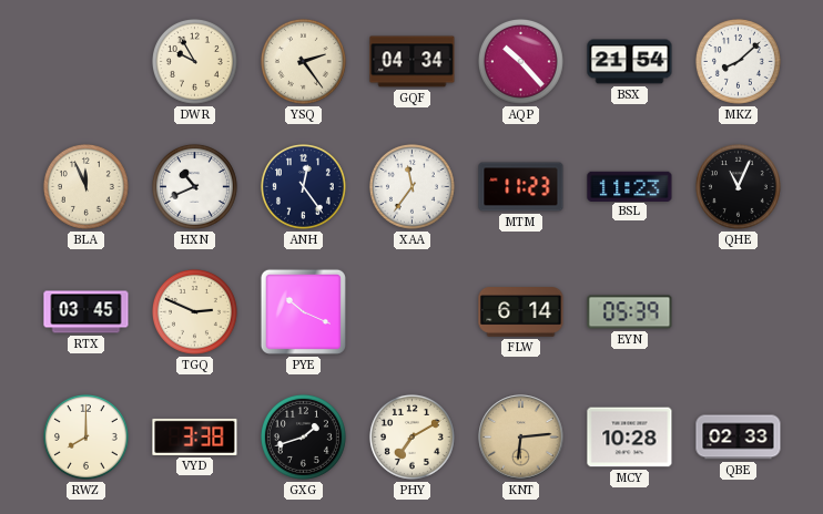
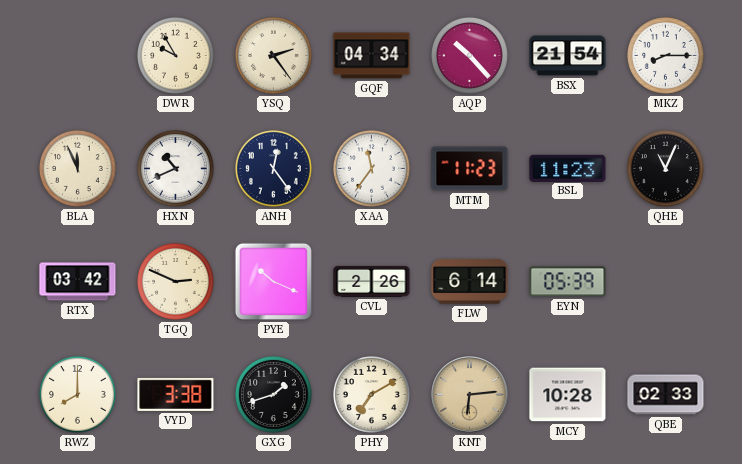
MKZ: 8:08 -> 8:15 (665, 55)
RTX: 03:45 -> 03:42 (78, 282)
CVL: none -> 2:26 (372, 281)
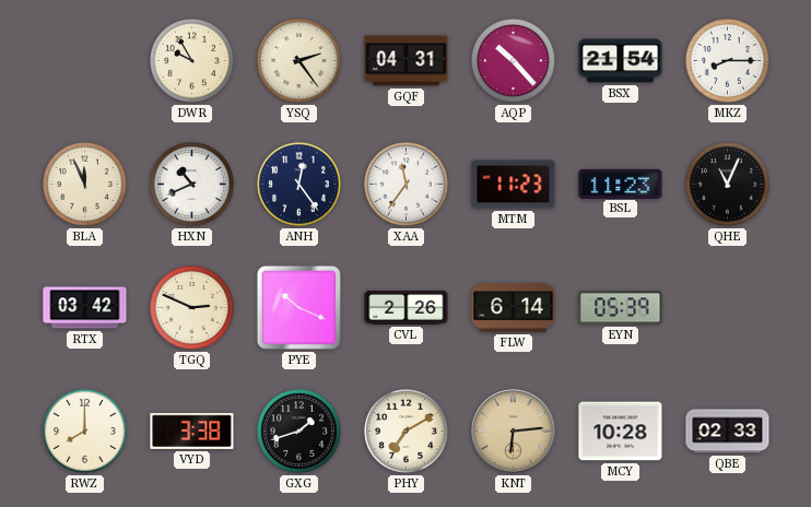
GQF: 04:34 -> 04:31 (407, 61)
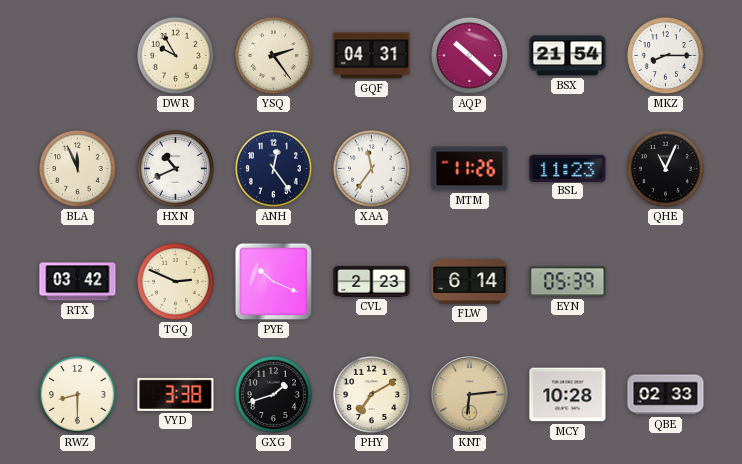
AQP: 10:23 -> 10:22 (469, 55)
MTM: 11:23 -> 11:26 (470, 169)
CVL: 2:26 -> 2:23 (372, 281)
RWZ: 8:00 -> 8:30 (77, 394)
